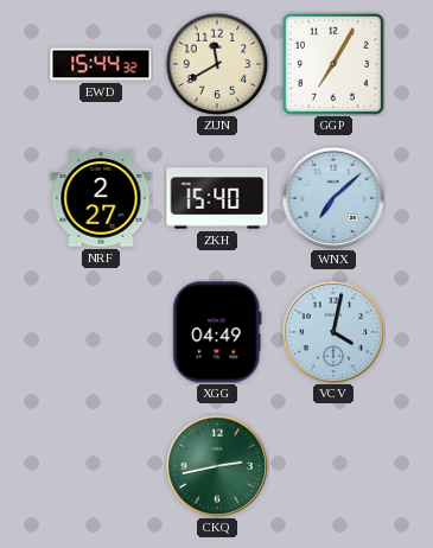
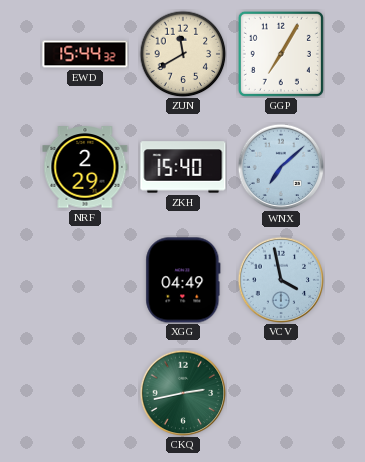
NRF: 2:27 -> 2:29 (85, 167)
VCV: 4:02 -> 3:58 (281, 280)
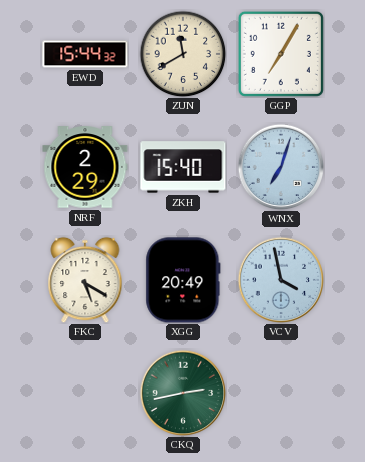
WNX: 7:08 -> 7:03 (281, 167)
FKC: none -> 5:20 (85, 280)
XGG: 04:49 -> 20:49 (183, 280)
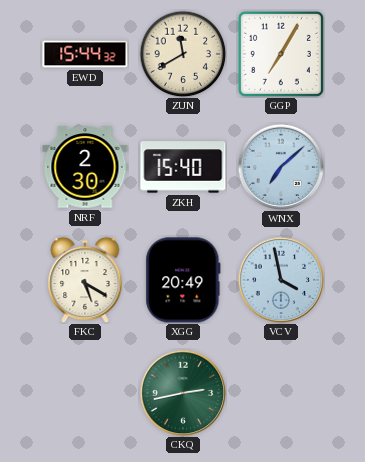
NRF: 2:29 -> 2:30 (85, 167)
WNX: 7:03 -> 7:08 (281, 167)
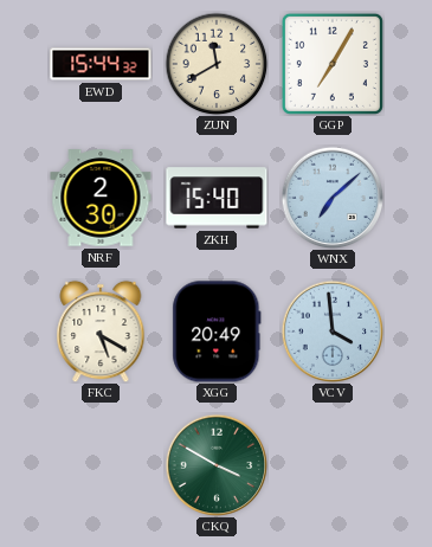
VCV: 3:58 -> 3:59 (333, 332)
CKQ: 2:43 -> 3:50 (217, 465)
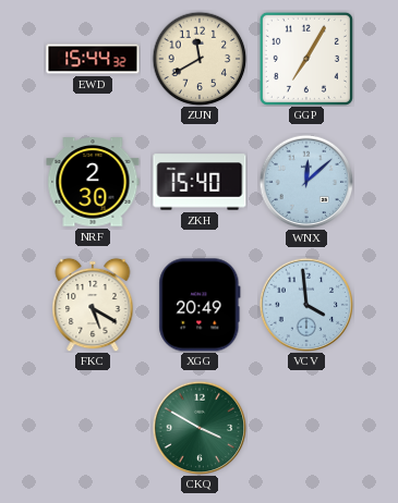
WNX: 7:08 -> 12:08 (306, 182)
